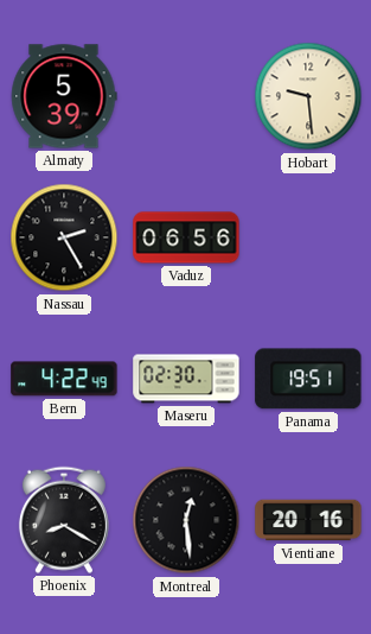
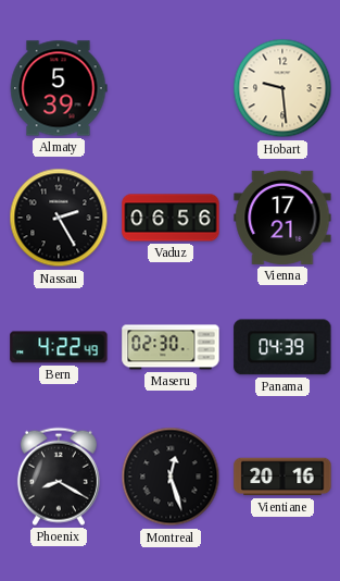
Vienna: none -> 17:21 (282, 218)
Panama: 19:51 -> 04:39 (282, 347)
Montreal: 12:29 -> 12:27 (171, 477)
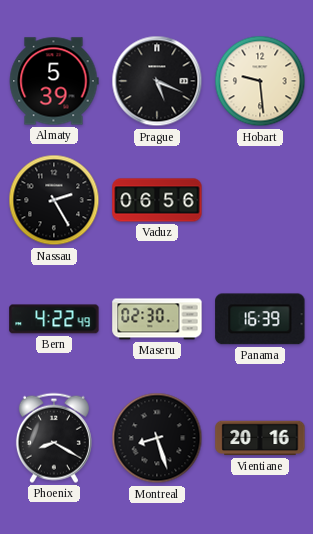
Prague: none -> 5:19 (157, 81)
Vienna: 17:21 -> none (282, 218)
Panama: 04:39 -> 16:39 (260, 319)
Montreal: 12:27 -> 8:27 (157, 438)
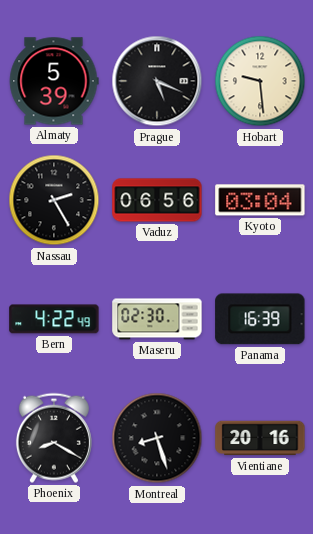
Kyoto: none -> 03:04 (260, 200)
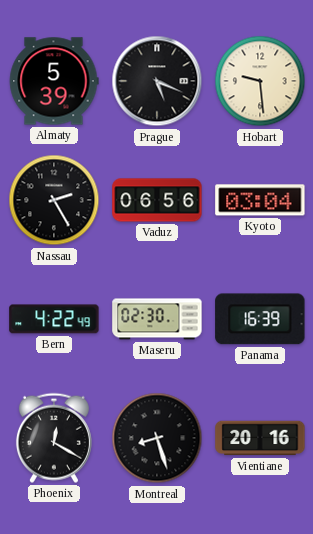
Phoenix: 8:20 -> 12:20 (54, 438)
